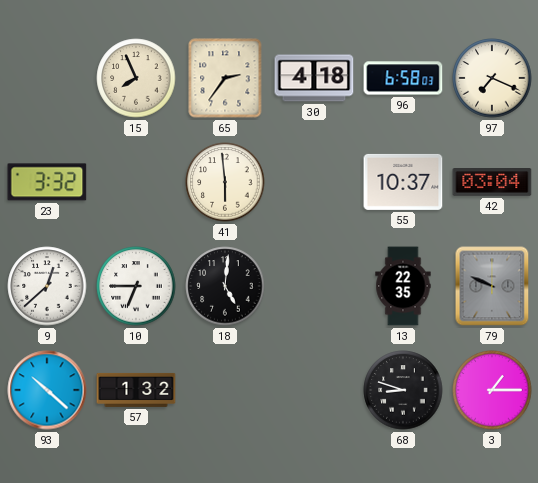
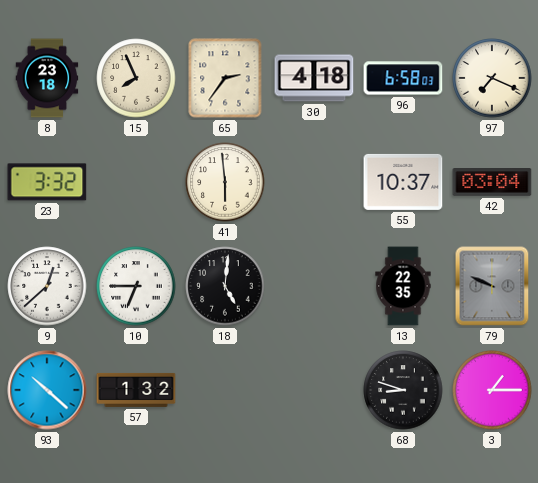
8: none -> 23:18 (47, 78)
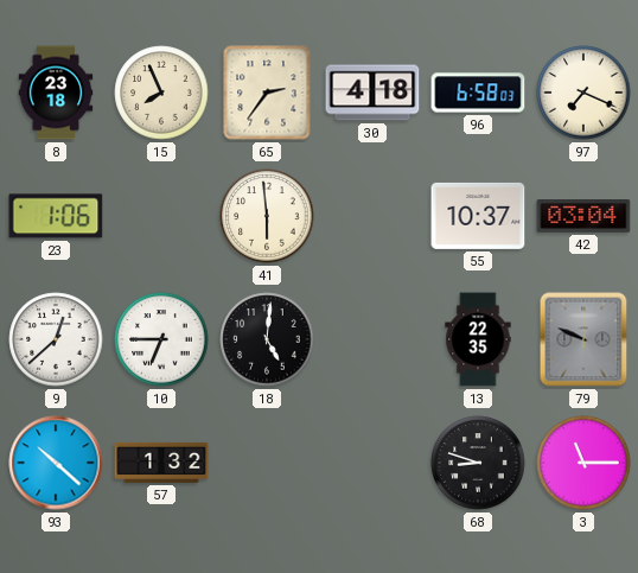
23: 3:32 -> 1:06 (56, 216)
3: 1:15 -> 11:15 (583, 463)
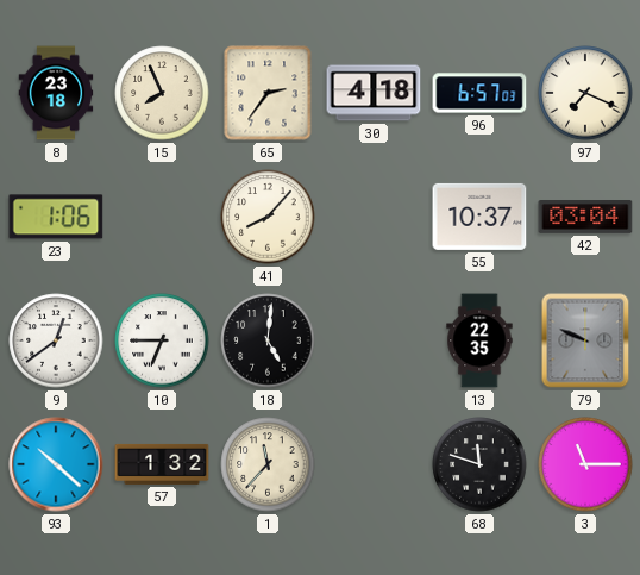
96: 6:58 -> 6:57 (479, 93)
41: 5:59 -> 8:07 (268, 217)
9: 12:38 -> 12:39 (56, 340)
1: none -> 11:37 (268, 464)
68: 8:48 -> 11:48 (479, 464)
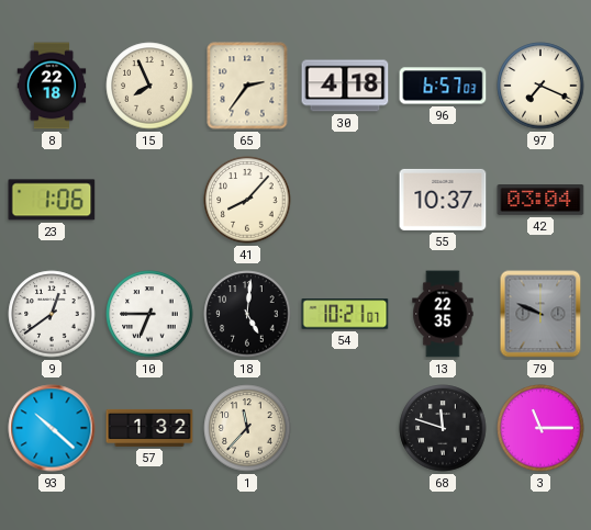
8: 23:18 -> 22:18 (52, 86)
54: none -> 10:21 (345, 314)
